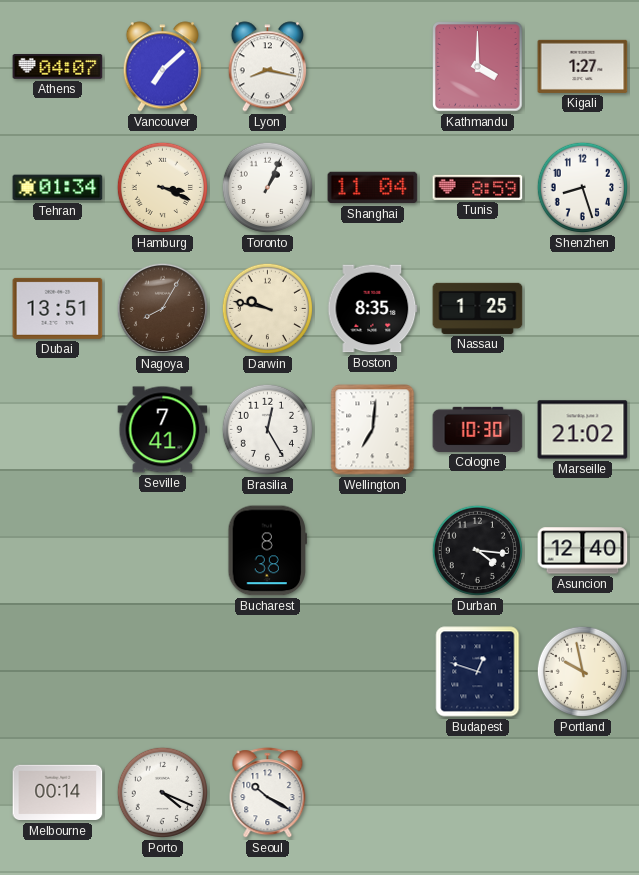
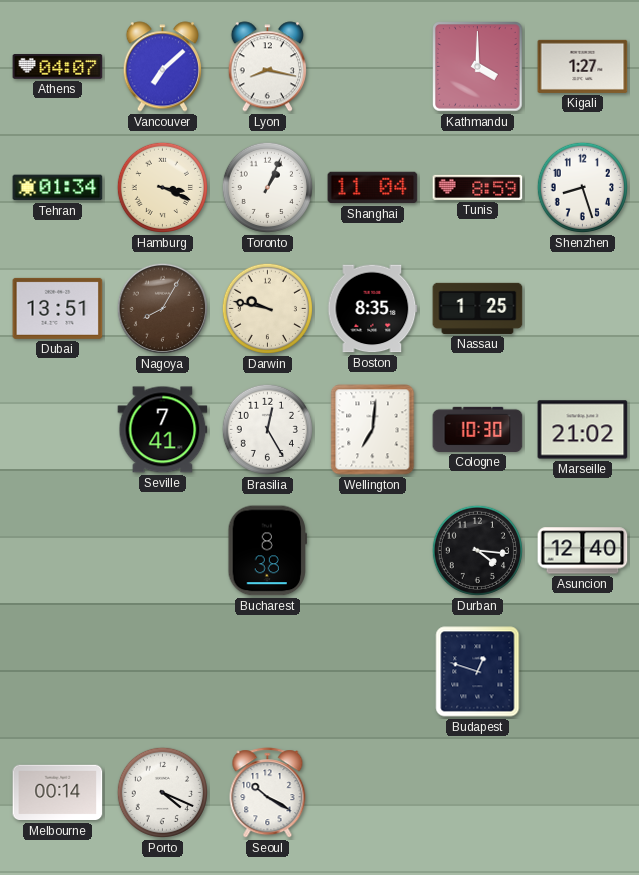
Portland: 9:58 -> none (582, 671)
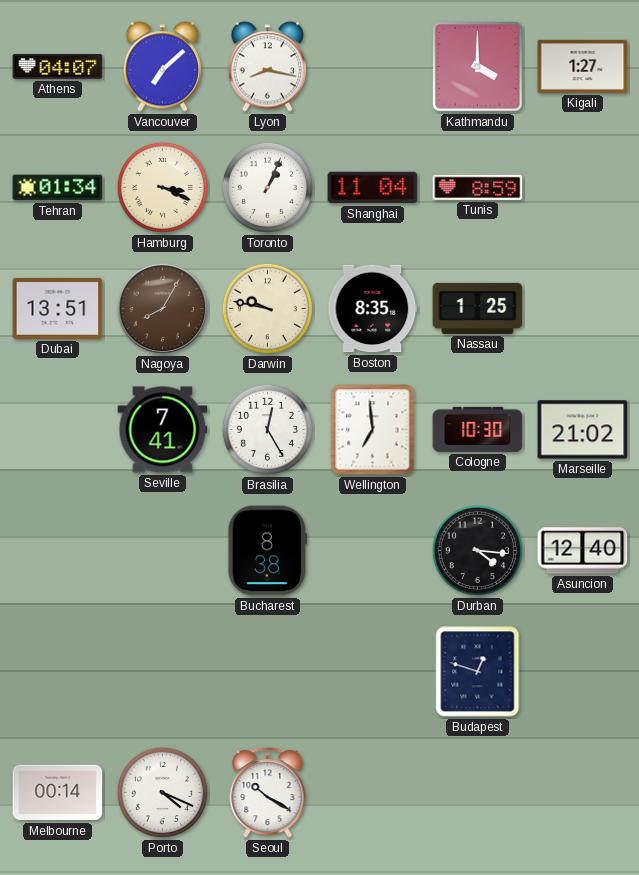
Shenzhen: 8:27 -> none (582, 187)
Wellington: 7:01 -> 6:59 (373, 430)
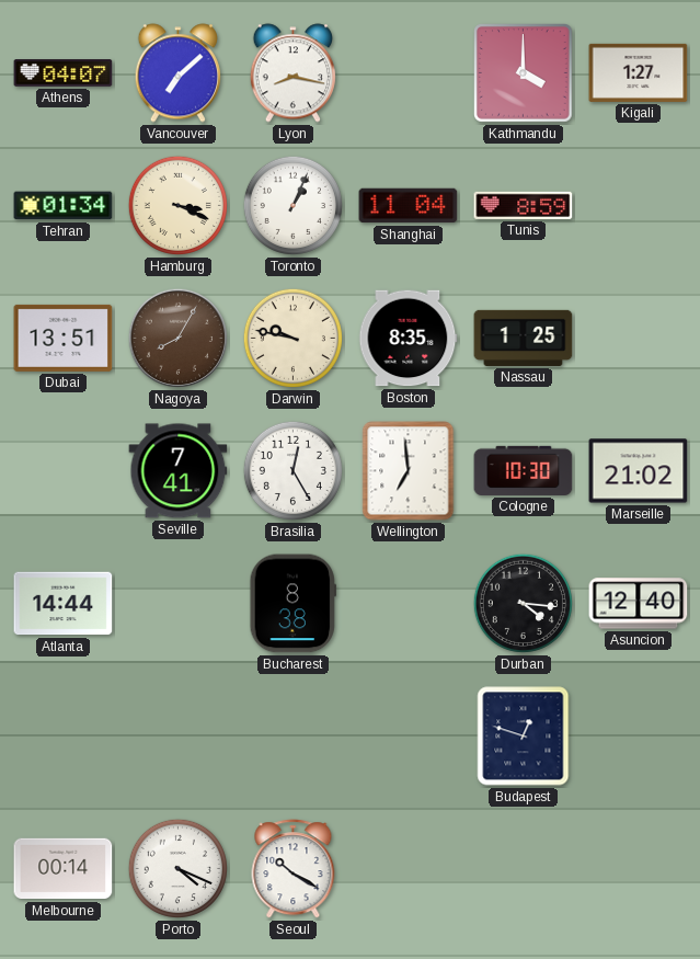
Atlanta: none -> 14:44 (64, 604)
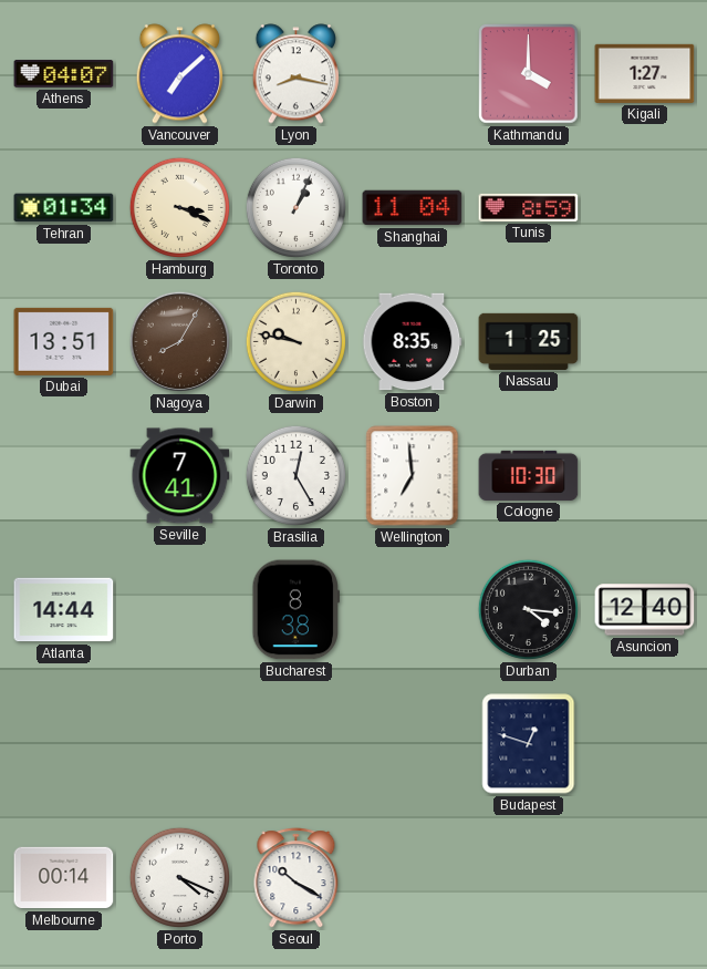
Marseille: 21:02 -> none (639, 471)
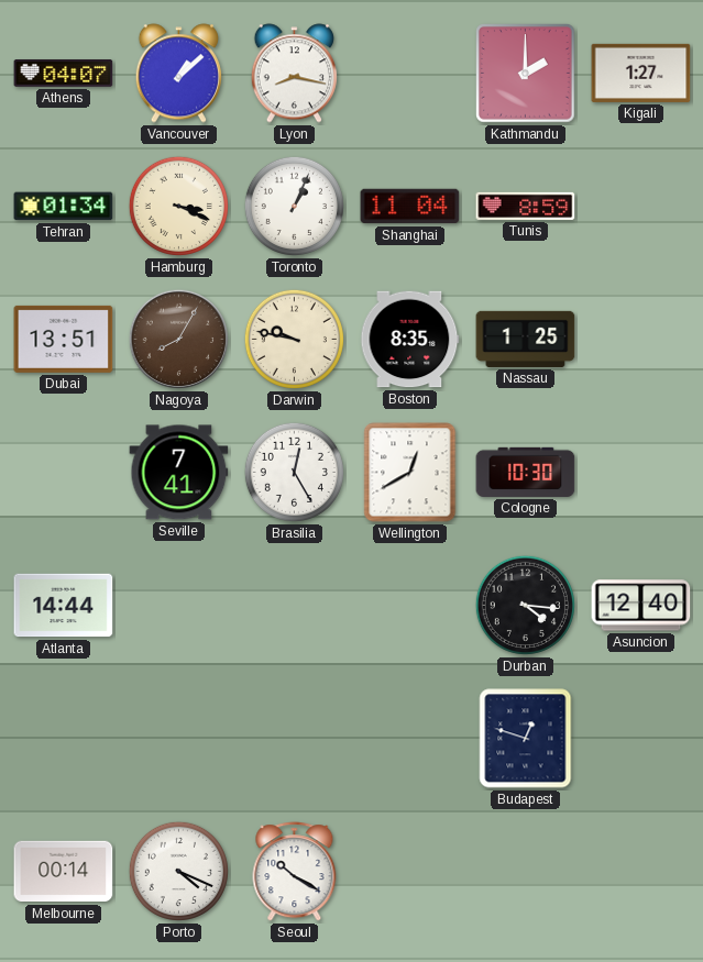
Vancouver: 7:08 -> 1:08 (178, 74)
Kathmandu: 4:00 -> 2:00 (526, 74)
Wellington: 6:59 -> 12:40 (410, 473)
Bucharest: 8:38 -> none (295, 610)
